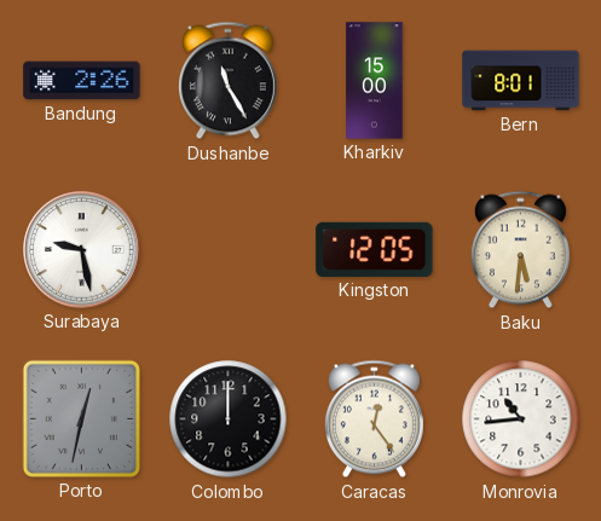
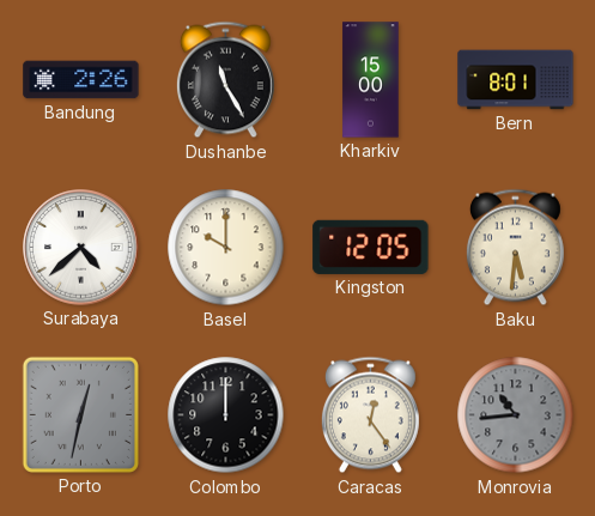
Surabaya: 9:28 -> 4:38 (81, 248)
Basel: none -> 10:00 (226, 248)
Monrovia dial: white -> grey (516, 415)
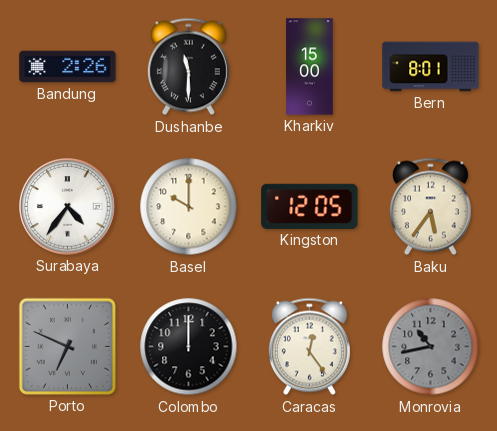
Dushanbe: 11:25 -> 11:30 (188, 67)
Surabaya: 4:38 -> 4:36 (68, 207)
Baku: 5:31 -> 5:36 (430, 207)
Porto: 12:32 -> 6:49 (67, 346)
Monrovia: 10:44 -> 10:43 (431, 347)
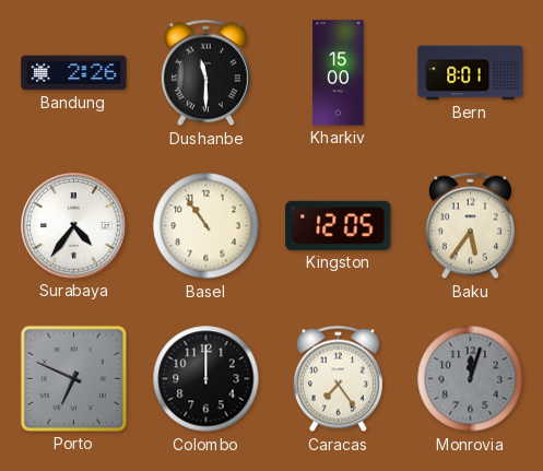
Basel: 10:00 -> 10:54 (206, 226)
Caracas: 12:24 -> 7:24 (338, 379)
Monrovia: 10:43 -> 12:03 (471, 379)
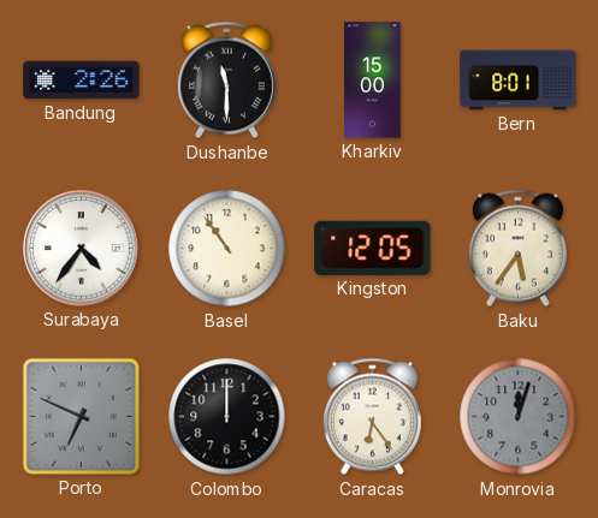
Caracas: 7:24 -> 6:24 (372, 417)
